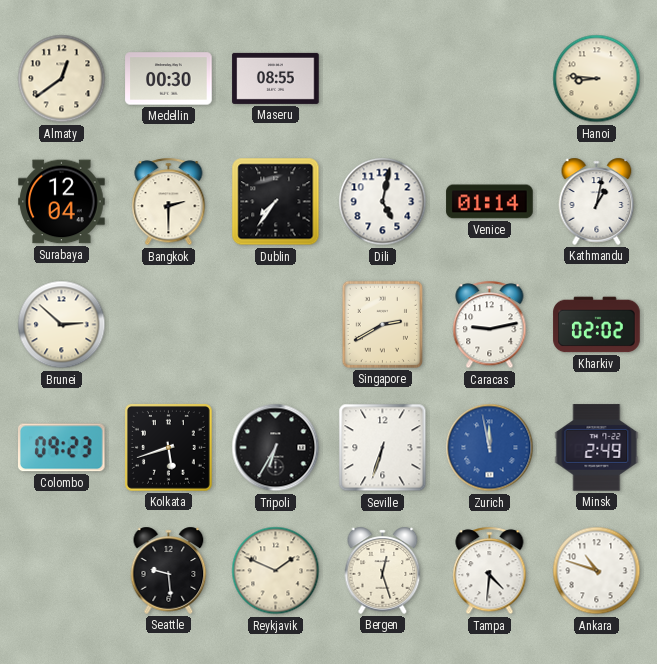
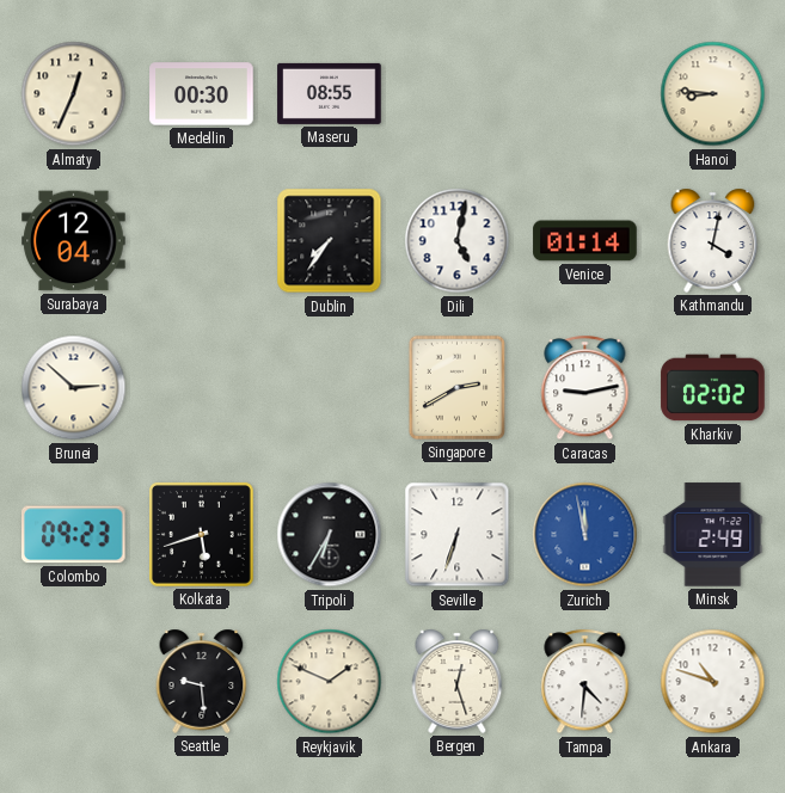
Almaty: 12:39 -> 12:34 (74, 94)
Bangkok: 2:30 -> none (169, 202)
Kathmandu: 1:02 -> 4:02 (713, 240)
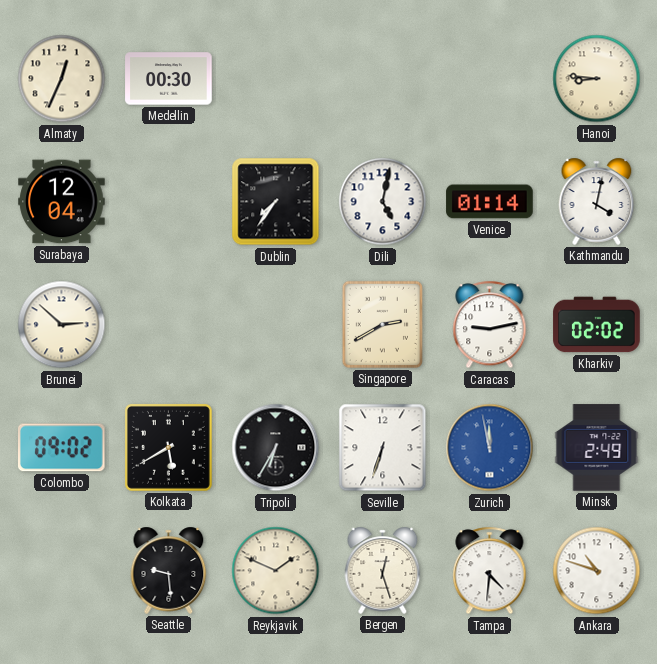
Maseru: 08:55 -> none (330, 93)
Colombo: 09:23 -> 09:02 (62, 448)
Kolkata: 5:42 -> 5:40 (168, 447)
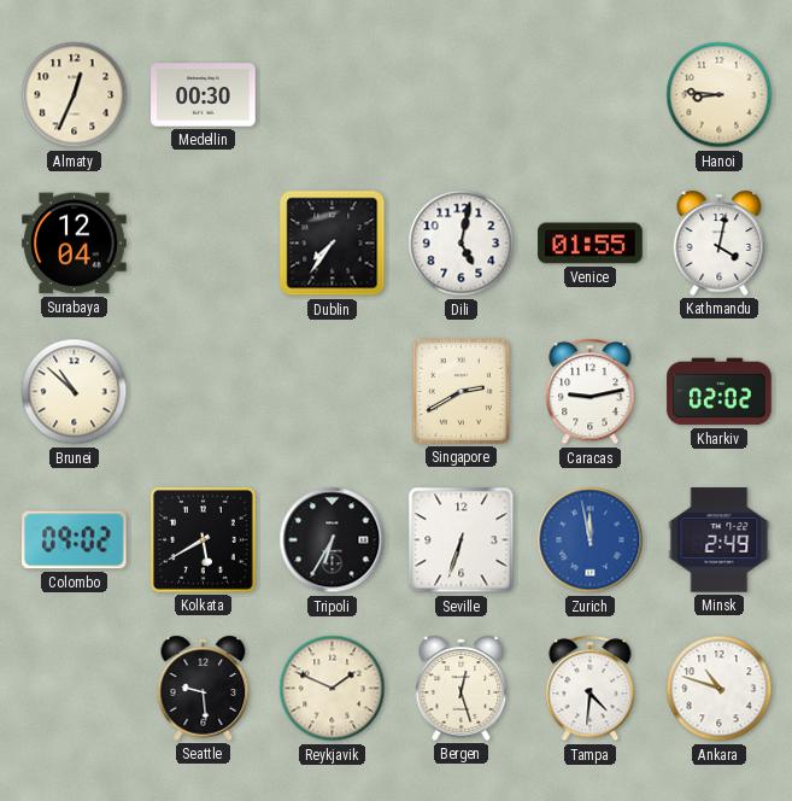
Venice: 01:14 -> 01:55 (591, 244)
Brunei: 2:52 -> 10:52 (75, 392)
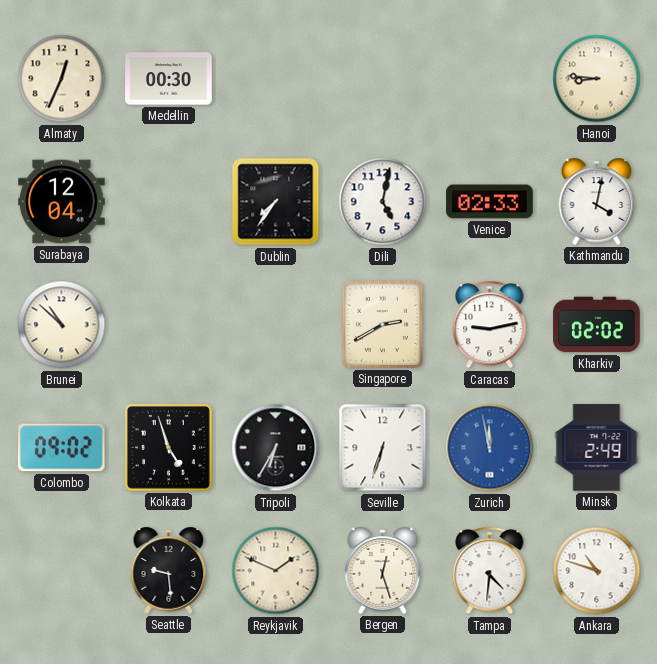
Venice: 01:55 -> 02:33 (490, 202)
Kolkata: 5:40 -> 4:57 (168, 447)
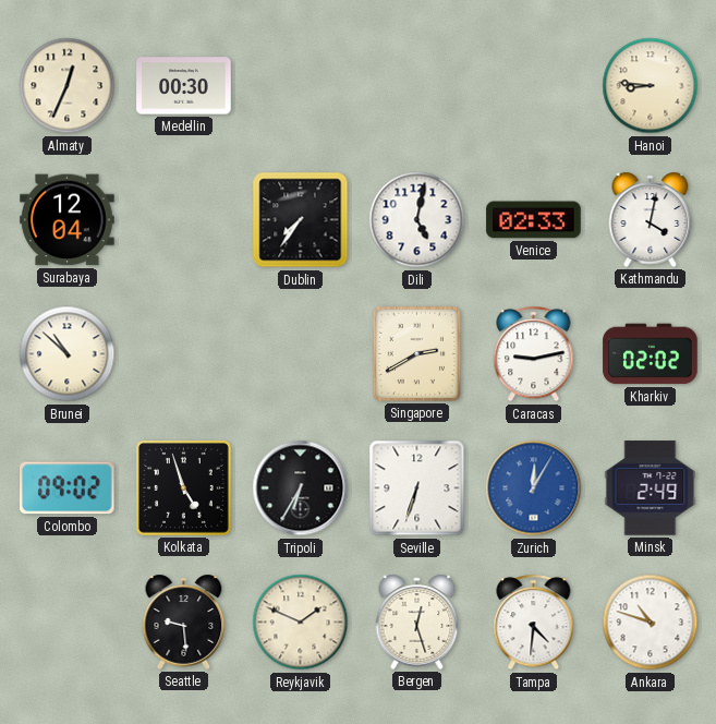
Zurich: 11:58 -> 12:05 (534, 488)
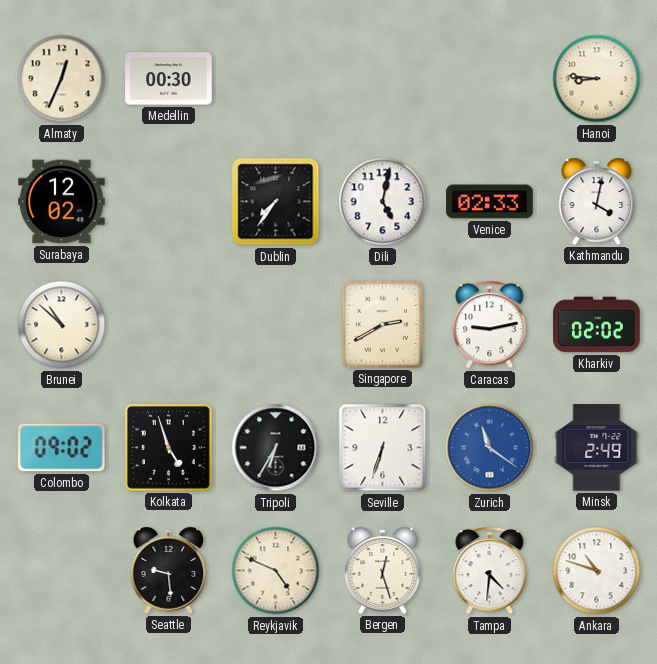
Surabaya: 12:04 -> 12:02 (62, 202)
Zurich: 12:05 -> 11:21 (490, 448)
Reykjavik: 1:49 -> 4:49 (276, 571)
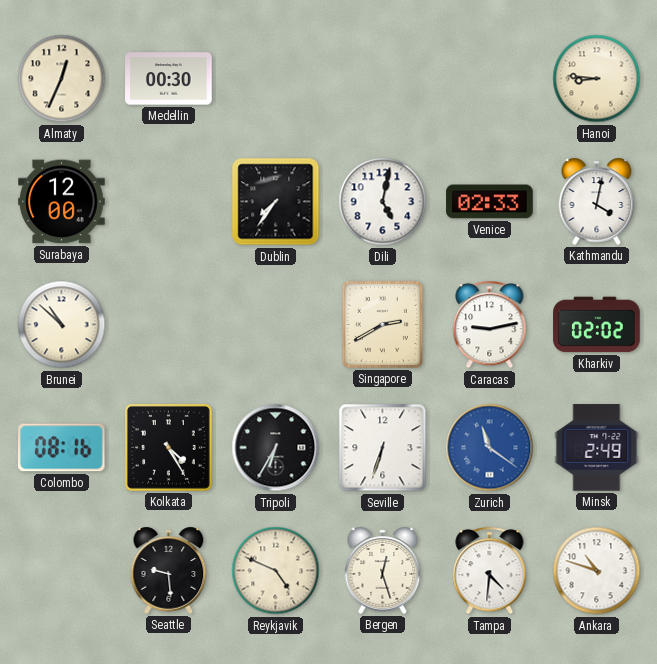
Surabaya: 12:02 -> 12:00 (62, 202)
Colombo: 09:02 -> 08:16 (62, 448)
Kolkata: 4:57 -> 4:25 (168, 447)
